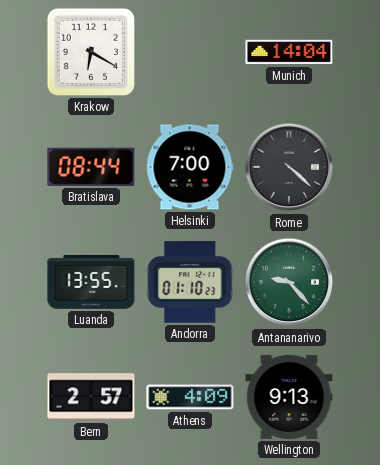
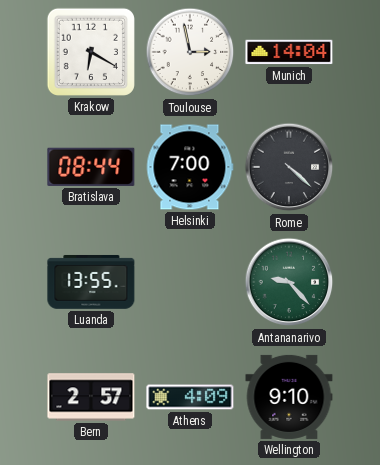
Toulouse: none -> 2:58 (190, 52)
Andorra: 01:10 -> none (190, 282)
Wellington: 9:13 -> 9:10 (289, 397)
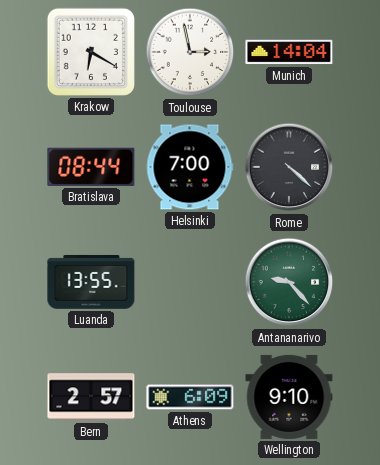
Athens: 4:09 -> 6:09 (190, 397)
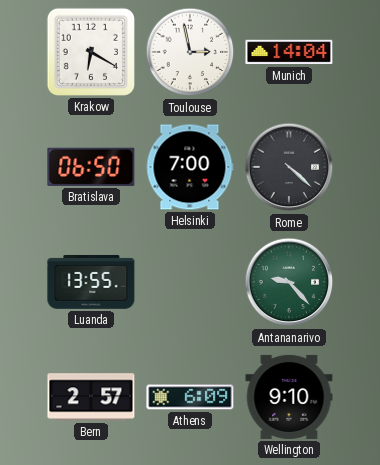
Bratislava: 08:44 -> 06:50 (91, 167)
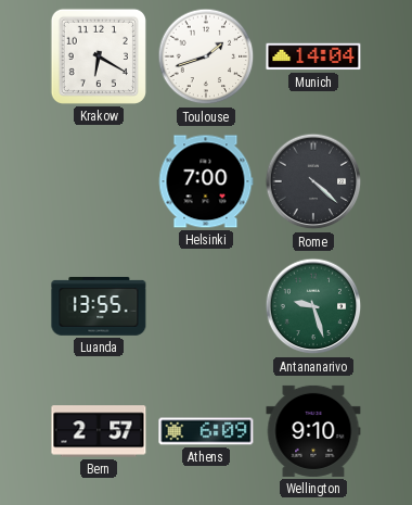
Toulouse: 2:58 -> 1:42 (206, 56)
Bratislava: 06:50 -> none (91, 167)
Antananarivo: 9:23 -> 9:27 (313, 306)
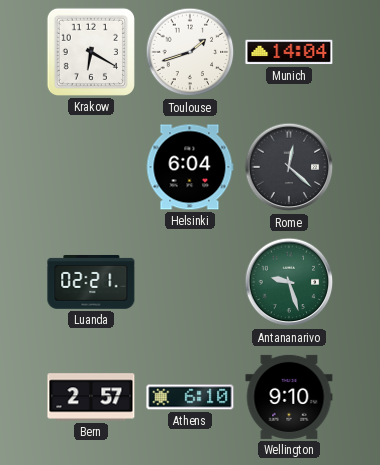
Helsinki: 7:00 -> 6:04 (190, 167)
Rome: 4:22 -> 12:22 (289, 167)
Luanda: 13:55 -> 02:21 (91, 282)
Athens: 6:09 -> 6:10 (190, 397)
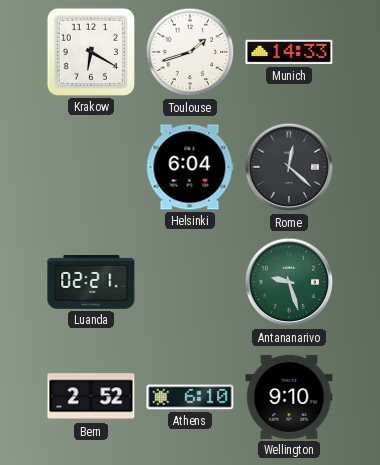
Munich: 14:04 -> 14:33 (289, 52)
Bern: 2:57 -> 2:52 (91, 397)
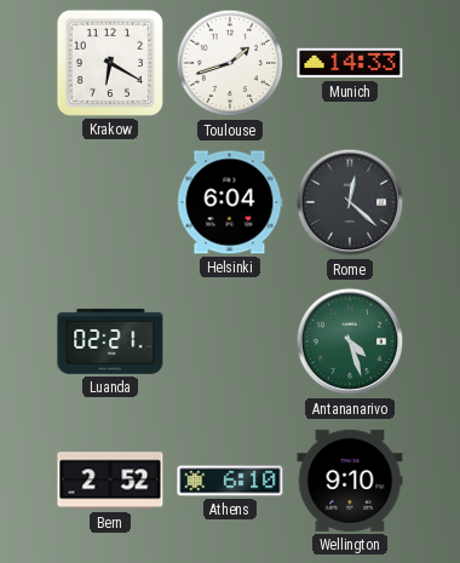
Antananarivo: 9:27 -> 4:27 (350, 341)
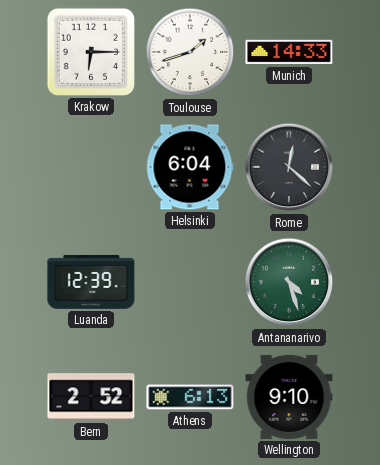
Krakow: 6:20 -> 6:15 (91, 52)
Luanda: 02:21 -> 12:39 (91, 282)
Athens: 6:10 -> 6:13 (190, 397)
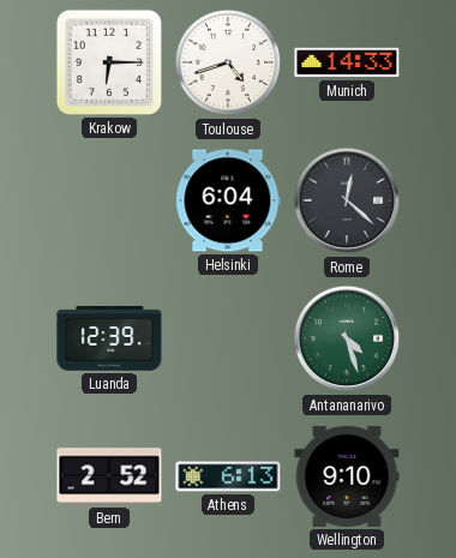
Toulouse: 1:42 -> 4:42 (228, 62)
